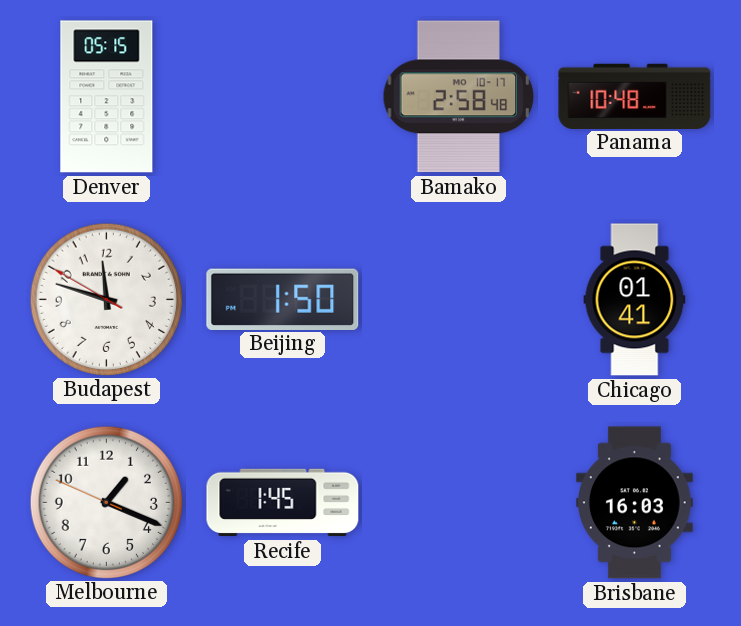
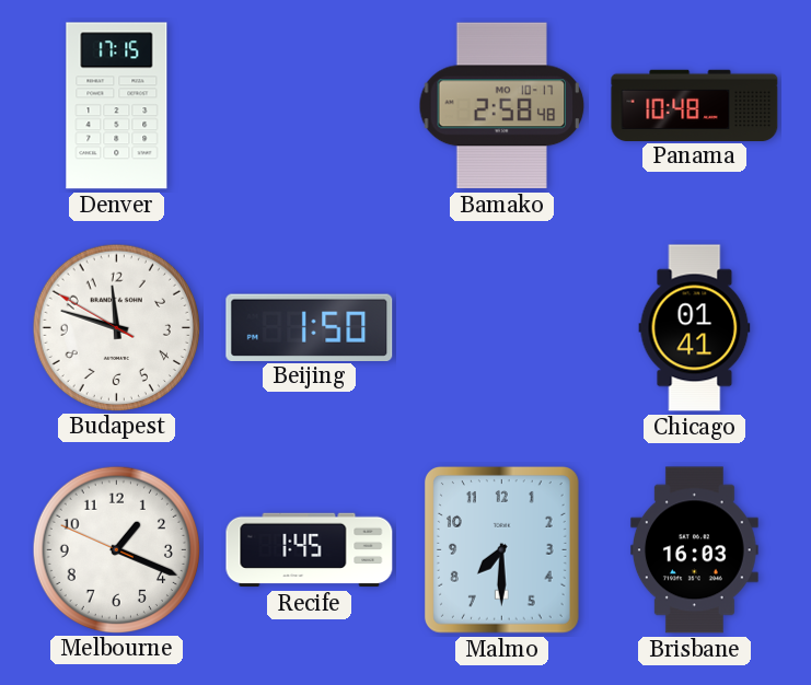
Denver: 05:15 -> 17:15 (117, 106)
Malmo: none -> 7:30 (501, 550)
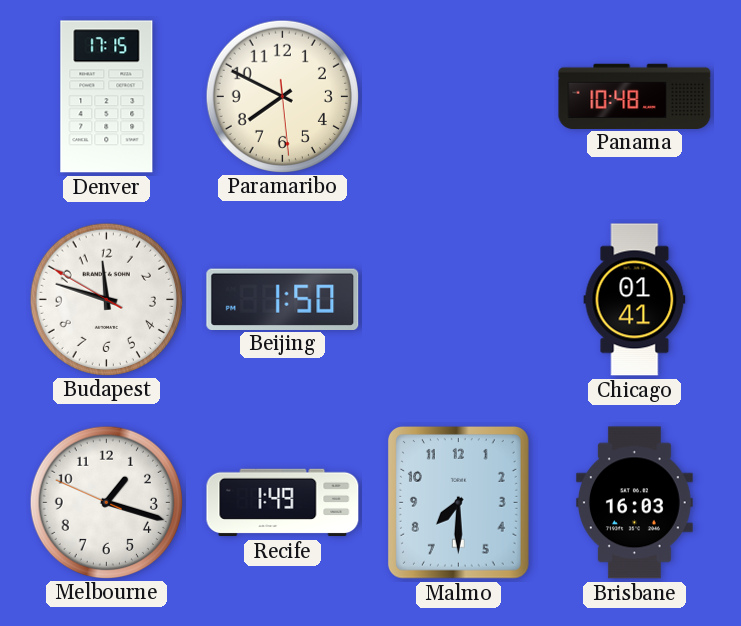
Paramaribo: none -> 7:49 (282, 96)
Bamako: 2:58 -> none (502, 106)
Melbourne: 1:18 -> 1:17 (106, 502)
Recife: 1:45 -> 1:49 (283, 503)
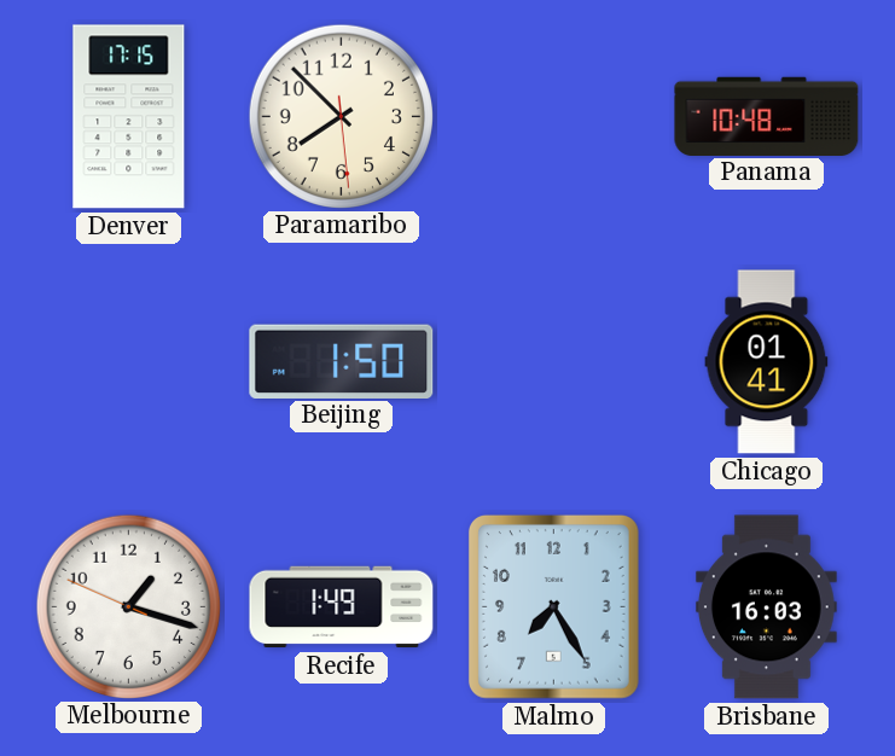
Paramaribo: 7:49 -> 7:52 (341, 116)
Budapest: 11:47 -> none (106, 299)
Malmo: 7:30 -> 7:25 (553, 607)
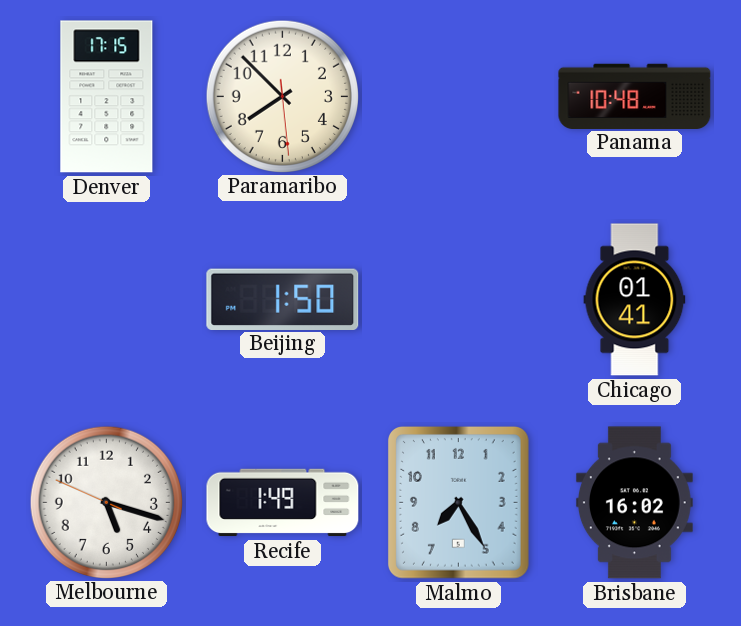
Melbourne: 1:17 -> 5:17 (106, 502)
Brisbane: 16:03 -> 16:02 (634, 503)
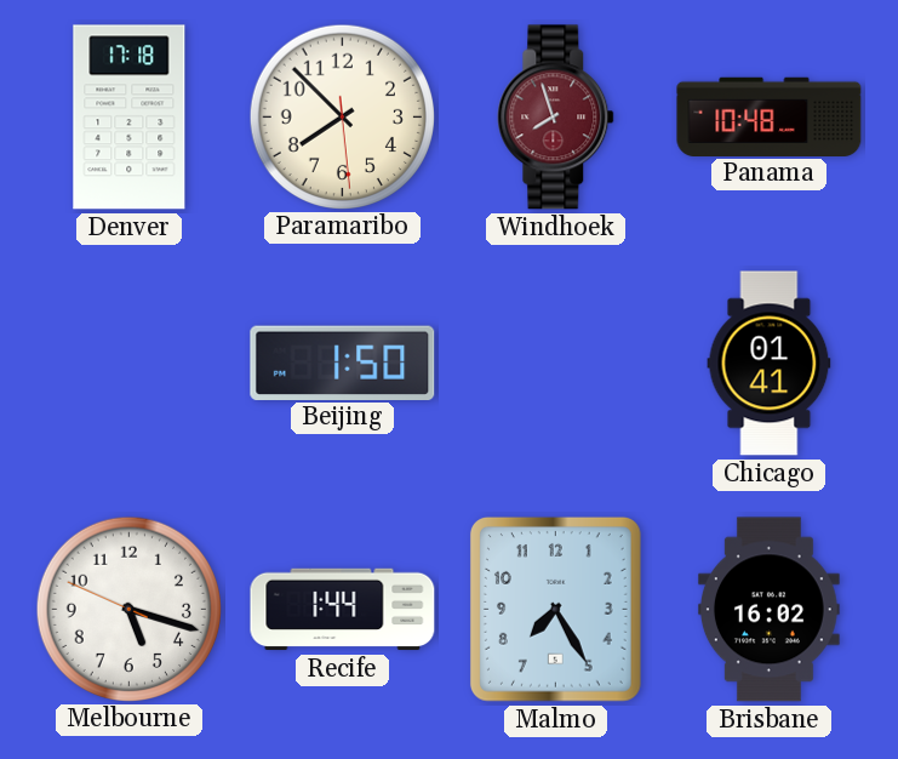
Denver: 17:15 -> 17:18 (130, 118)
Windhoek: none -> 7:57 (556, 118)
Recife: 1:49 -> 1:44 (343, 610)
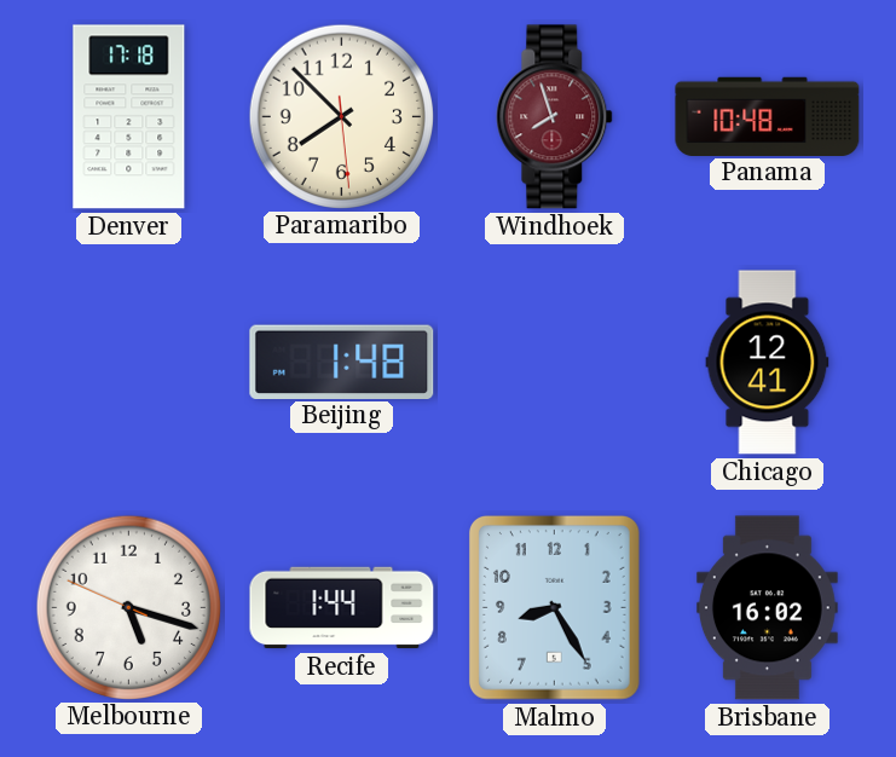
Beijing: 1:50 -> 1:48 (342, 362)
Chicago: 01:41 -> 12:41 (768, 363)
Malmo: 7:25 -> 8:25 (554, 608)
